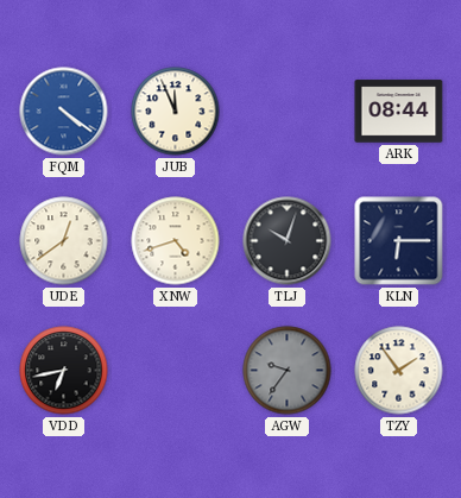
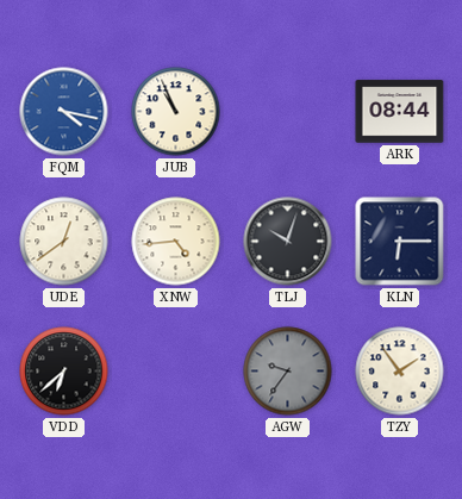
FQM: 4:21 -> 4:17 (64, 112)
JUB: 11:56 -> 10:56 (176, 112)
XNW: 4:42 -> 4:44 (176, 242)
VDD: 6:43 -> 6:38 (64, 372)
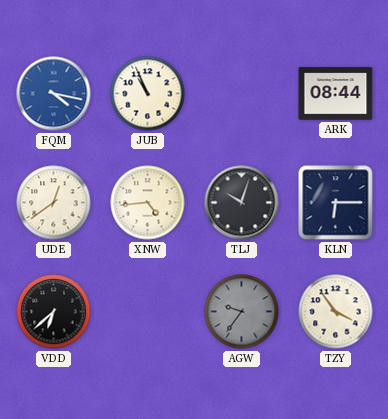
TZY: 1:54 -> 3:54 (336, 312)
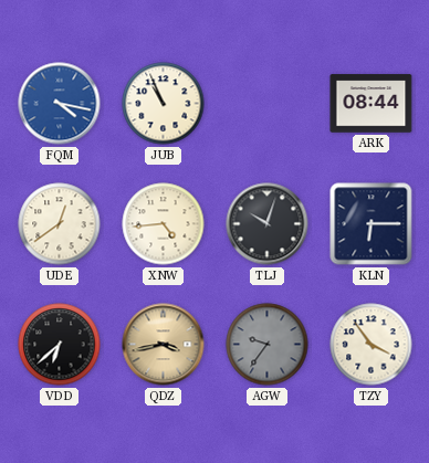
QDZ: none -> 3:43 (164, 345)
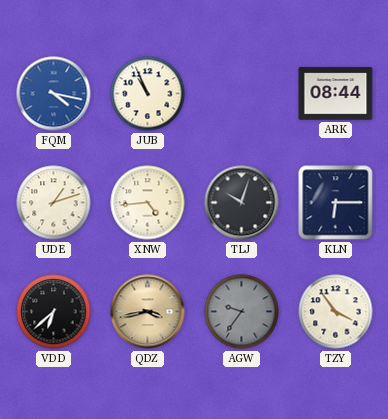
UDE: 12:39 -> 1:12 (54, 203)
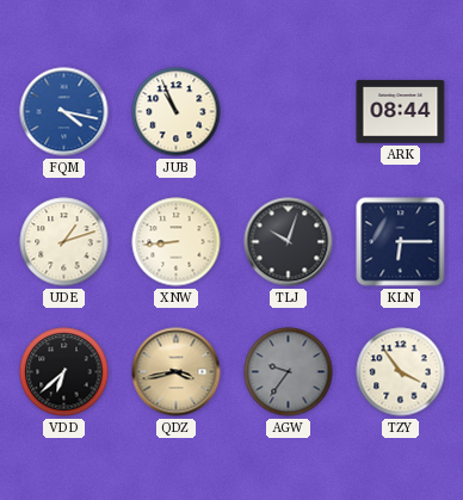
XNW: 4:44 -> 8:44 (177, 242)
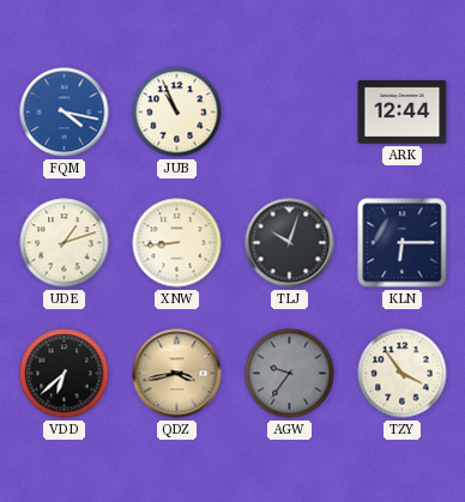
ARK: 08:44 -> 12:44 (403, 113)
